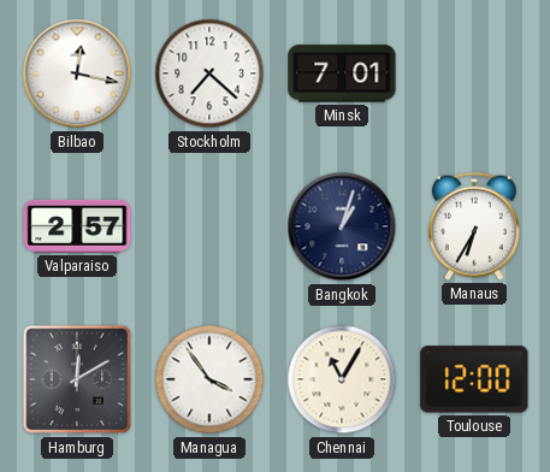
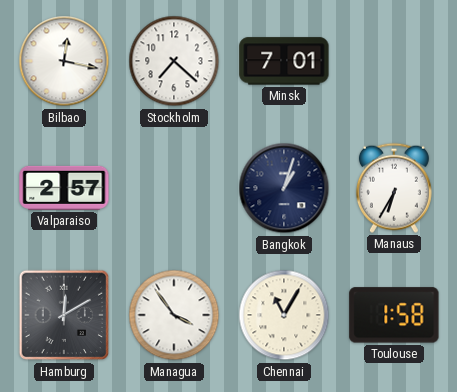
Toulouse: 12:00 -> 1:58 (394, 315)
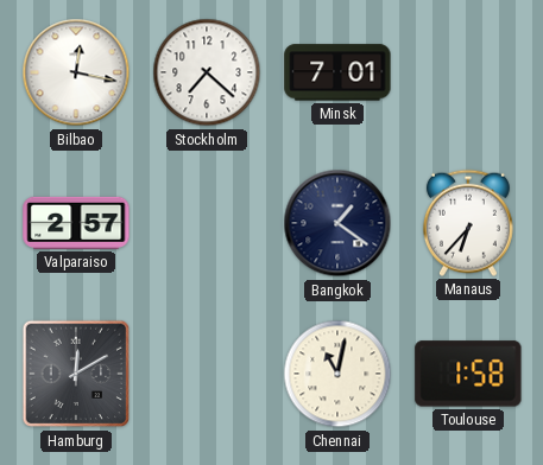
Bangkok: 1:03 -> 1:21 (337, 223)
Manaus: 6:35 -> 6:37 (468, 223)
Managua: 3:54 -> none (174, 315)
Chennai: 11:05 -> 11:02 (337, 374)
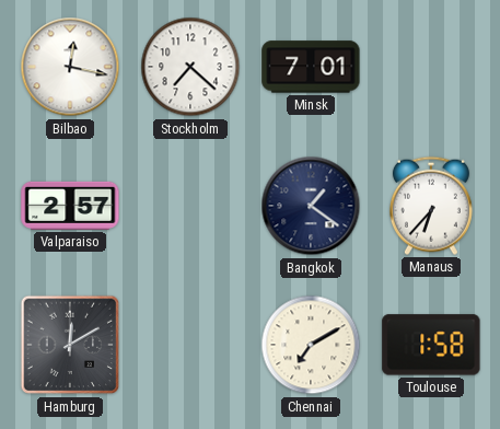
Chennai: 11:02 -> 7:10 (311, 345)
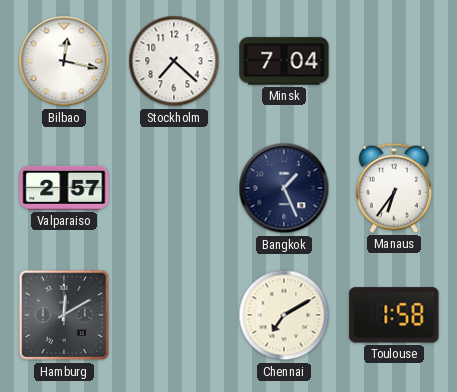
Minsk: 7:01 -> 7:04 (284, 61)
Bangkok: 1:21 -> 1:26 (284, 188)
Manaus: 6:37 -> 6:36 (394, 188)
